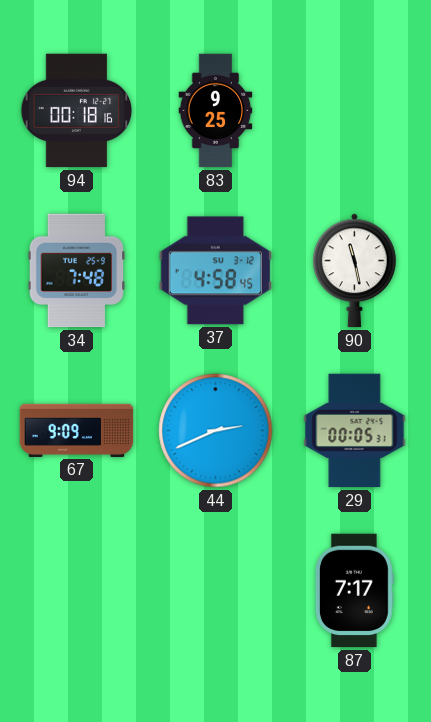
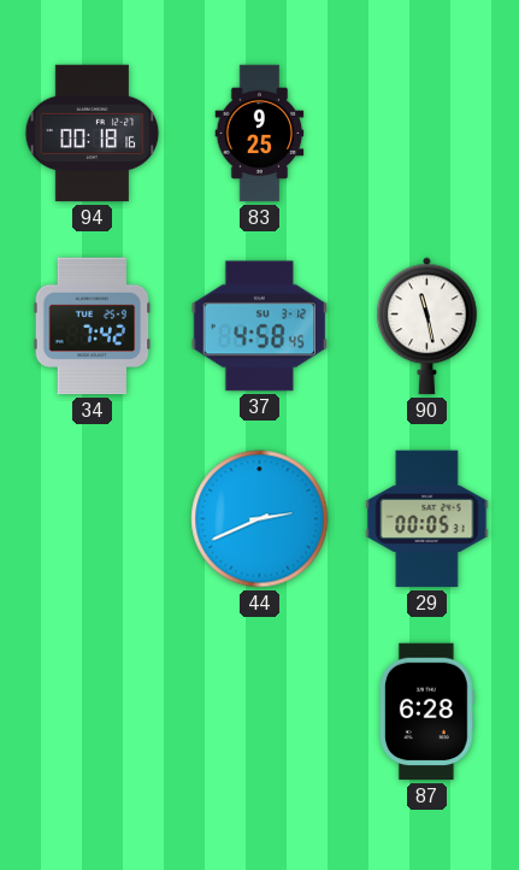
34: 7:48 -> 7:42 (93, 327)
67: 9:09 -> none (77, 430)
87: 7:17 -> 6:28 (426, 712)
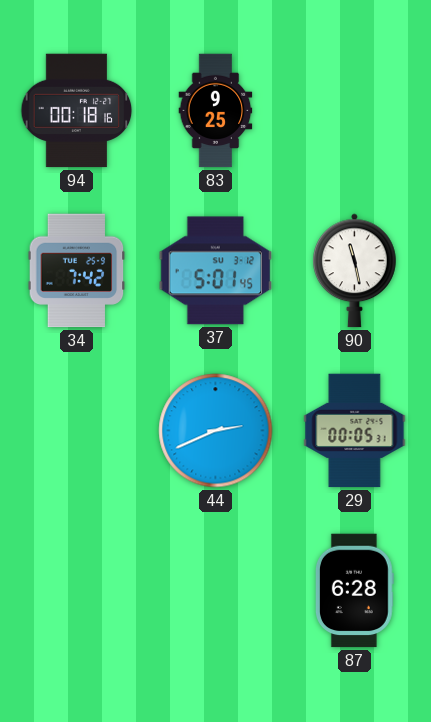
37: 4:58 -> 5:01 (216, 271)
